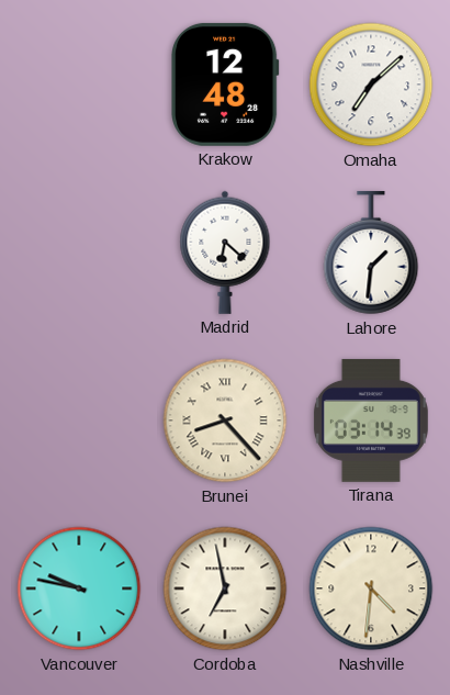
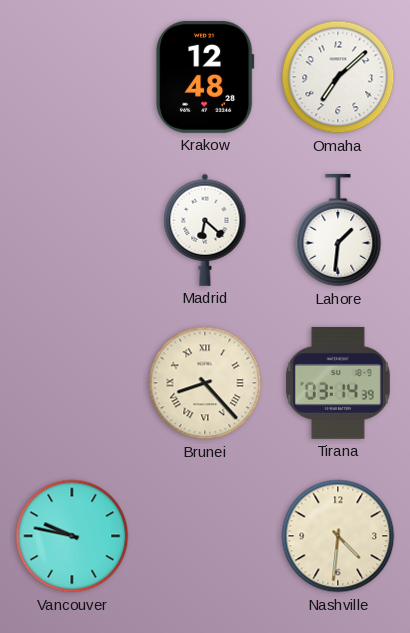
Cordoba: 6:58 -> none (225, 588)
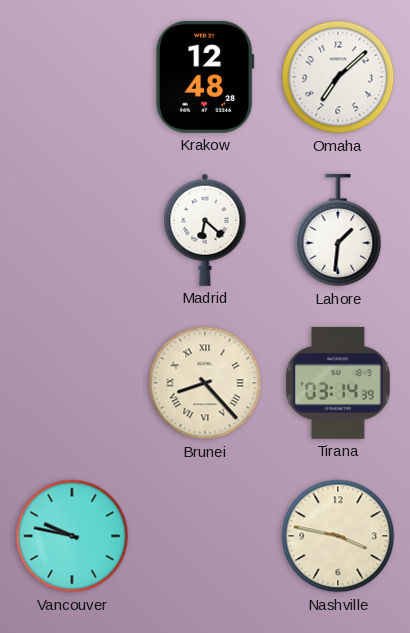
Nashville: 4:31 -> 3:47 (338, 536)
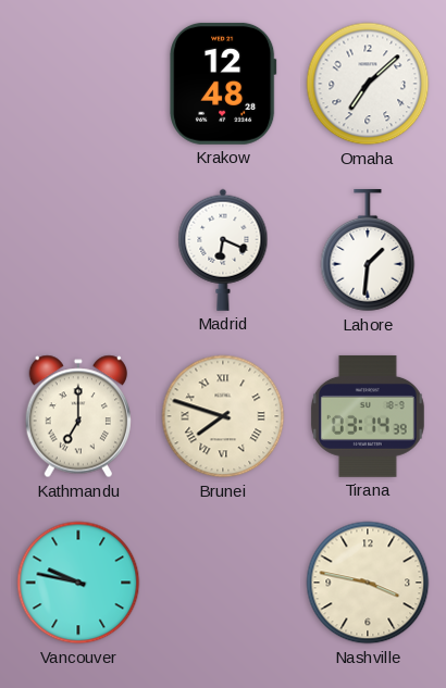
Madrid: 6:22 -> 6:19 (223, 250)
Kathmandu: none -> 7:00 (77, 416)
Brunei: 8:23 -> 7:48 (223, 416)
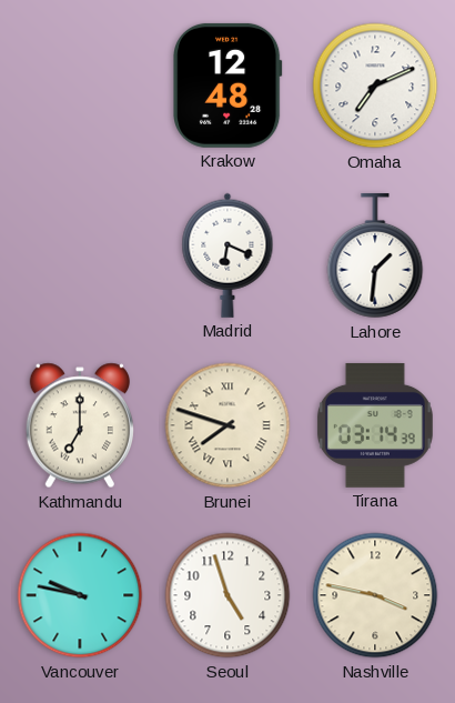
Omaha: 7:08 -> 7:11 (375, 86)
Seoul: none -> 4:57 (228, 595)
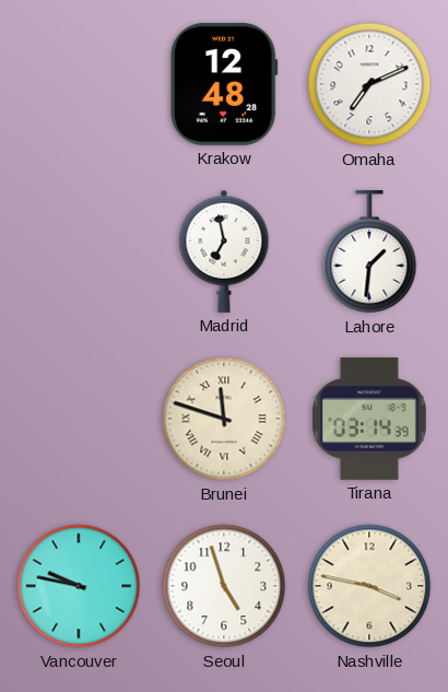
Madrid: 6:19 -> 6:58 (224, 251)
Kathmandu: 7:00 -> none (79, 425)
Brunei: 7:48 -> 11:48 (224, 419)
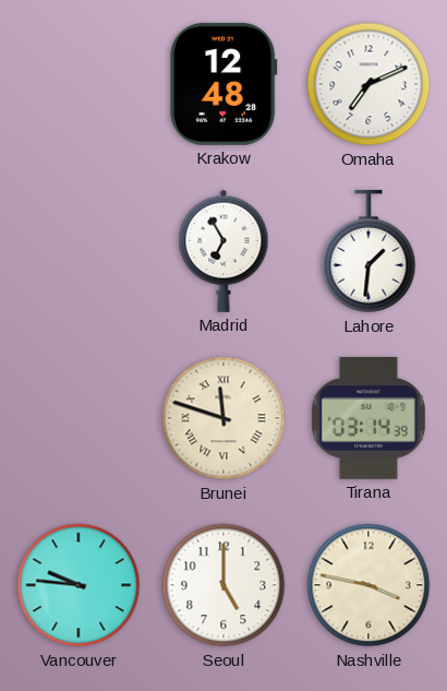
Madrid: 6:58 -> 6:55 (224, 251)
Vancouver: 9:47 -> 9:46 (78, 585)
Seoul: 4:57 -> 5:00 (224, 585)
